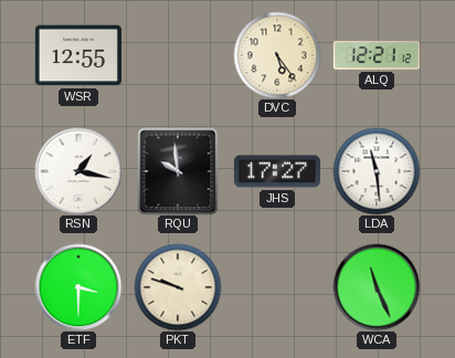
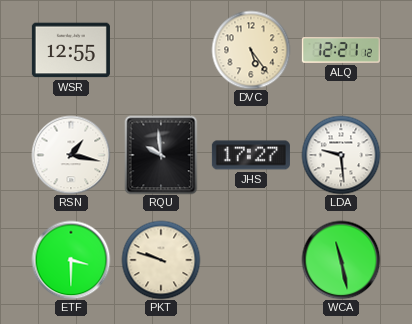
LDA: 11:29 -> 9:29 (341, 155)
WCA: 11:26 -> 11:28 (341, 260)
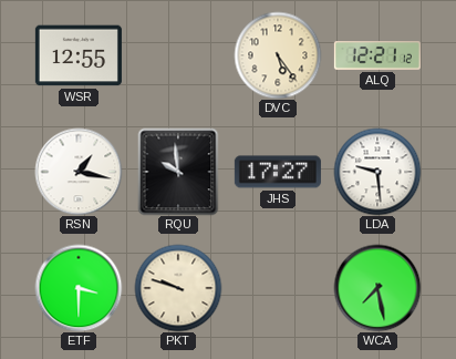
WCA: 11:28 -> 7:28 (377, 288)
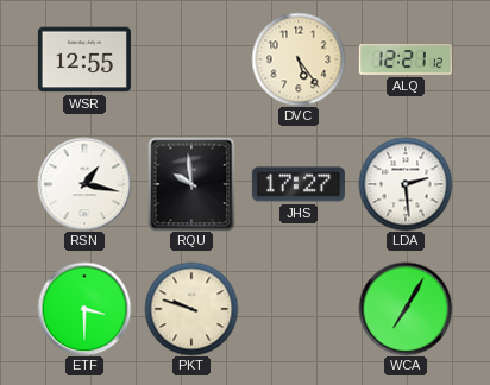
LDA: 9:29 -> 2:29 (406, 184)
WCA: 7:28 -> 7:05 (406, 309)
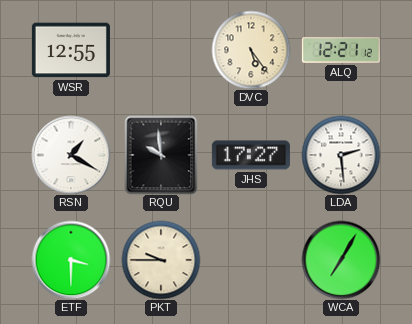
RSN: 1:17 -> 1:20 (71, 155)
PKT: 9:48 -> 9:45 (161, 260)
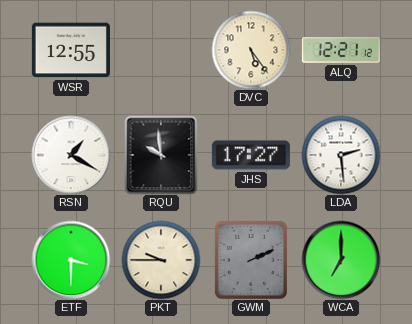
GWM: none -> 2:11 (251, 260)
WCA: 7:05 -> 7:00 (341, 260)
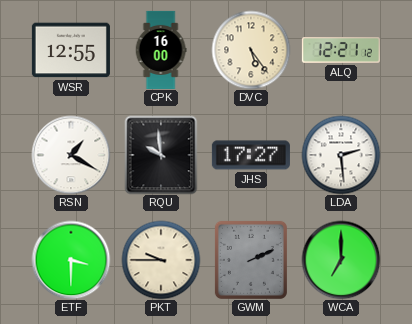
CPK: none -> 16:00 (161, 50)
